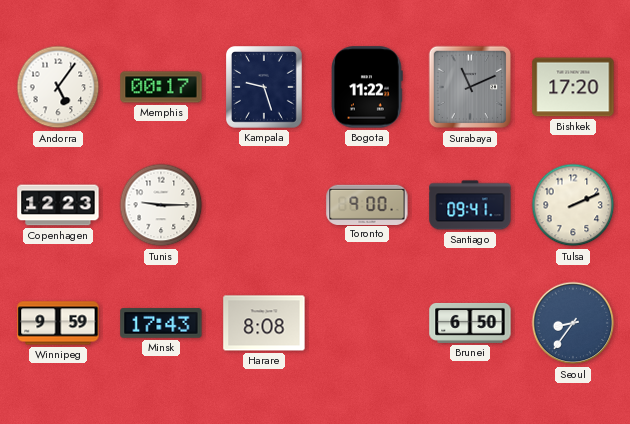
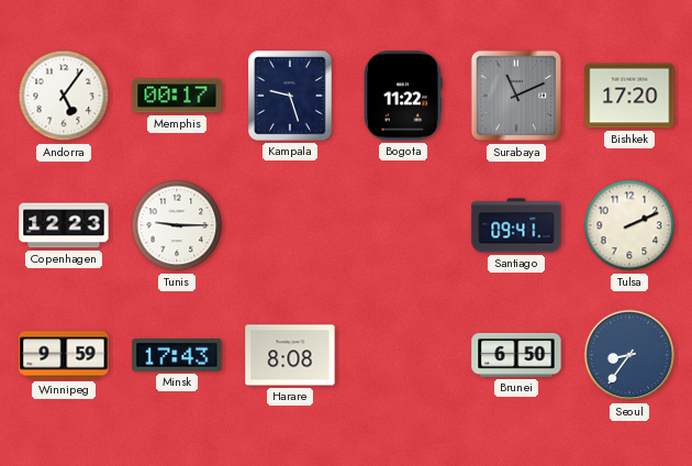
Toronto: 9:00 -> none (367, 204)
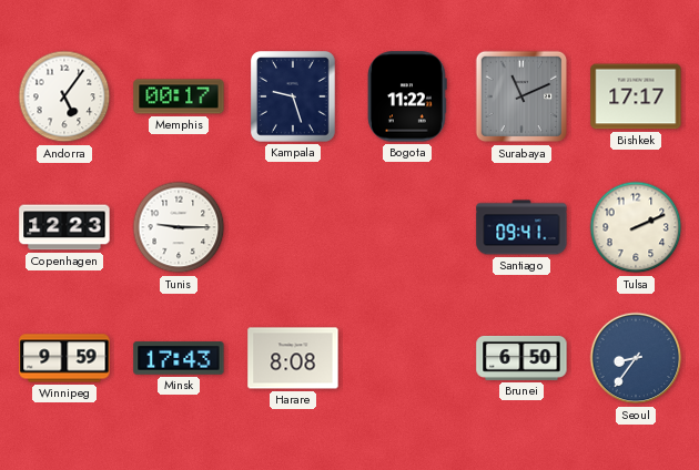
Bishkek: 17:20 -> 17:17 (636, 96)
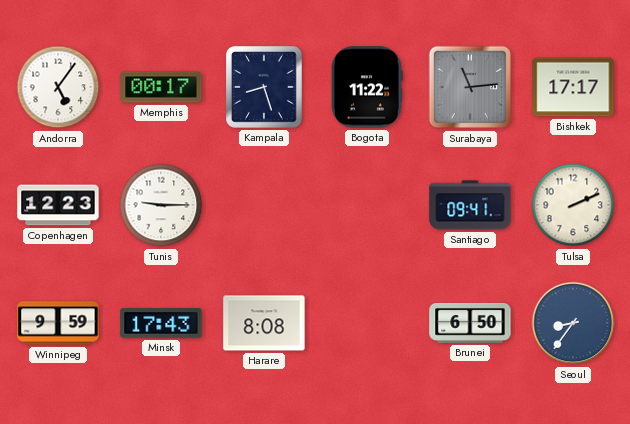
Kampala: 9:27 -> 8:27 (265, 88)
Surabaya: 11:11 -> 11:14 (470, 87)
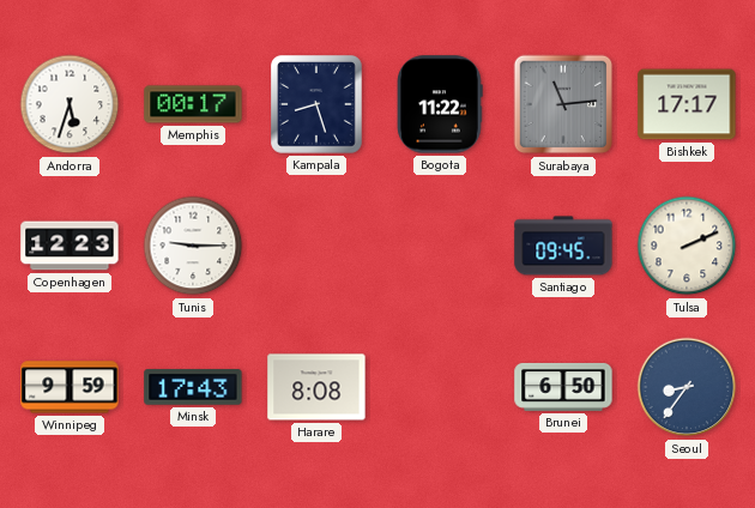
Andorra: 5:06 -> 5:33 (70, 104)
Santiago: 09:41 -> 09:45 (563, 246)
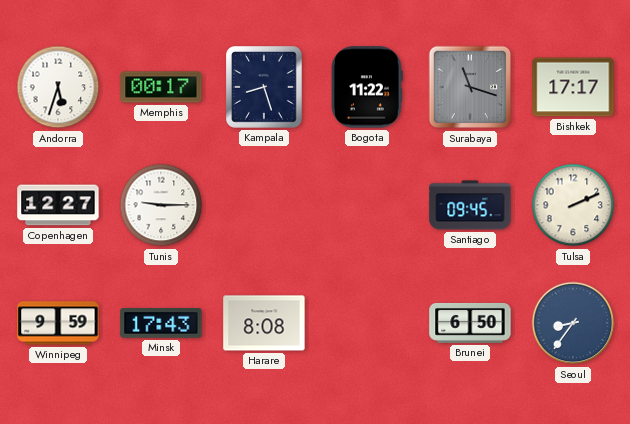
Surabaya: 11:14 -> 11:18 (470, 87)
Copenhagen: 12:23 -> 12:27 (58, 205)
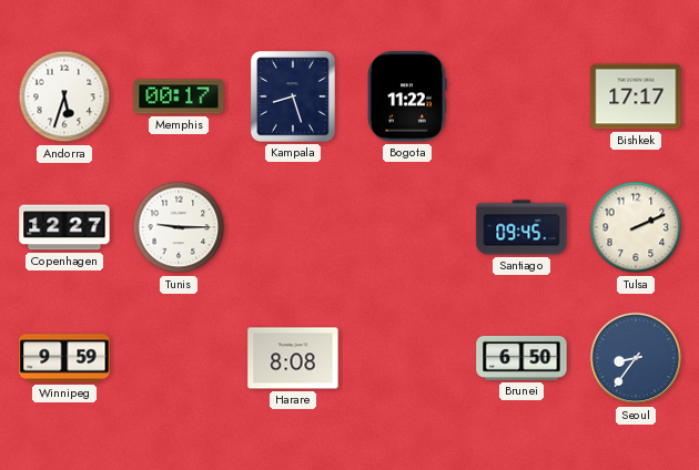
Surabaya: 11:18 -> none (470, 87)
Minsk: 17:43 -> none (161, 323)
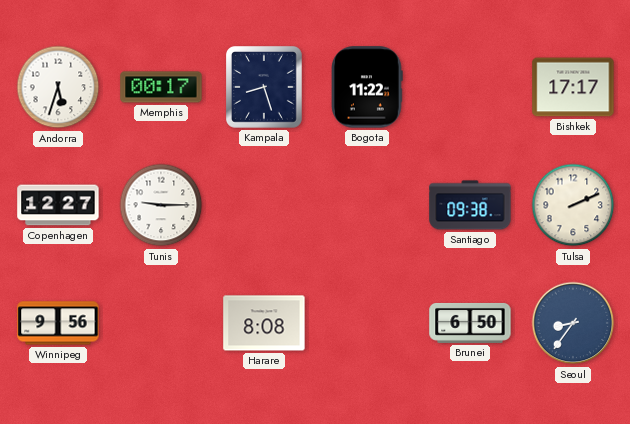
Santiago: 09:45 -> 09:38 (470, 205)
Winnipeg: 9:59 -> 9:56 (58, 323)
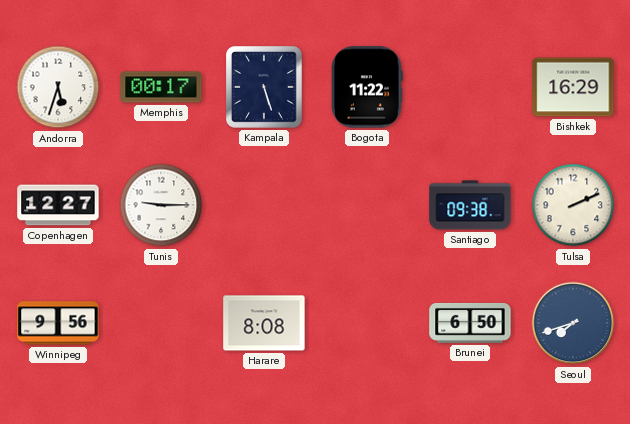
Kampala: 8:27 -> 5:27 (265, 88)
Bishkek: 17:17 -> 16:29 (573, 87)
Seoul: 8:36 -> 7:42 (573, 323)
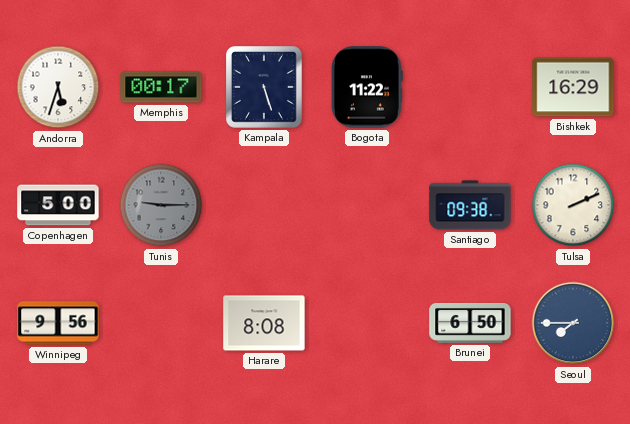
Copenhagen: 12:27 -> 5:00 (58, 205)
Tunis dial: white -> grey (161, 205)
Seoul: 7:42 -> 7:45 (573, 323)
